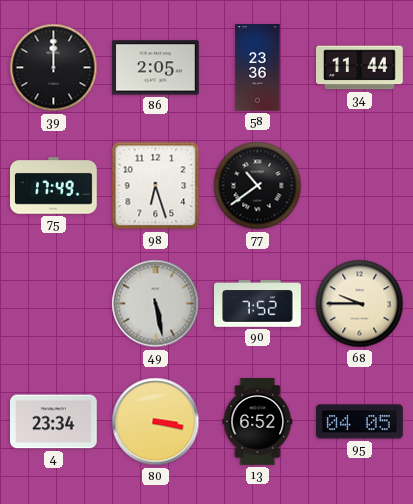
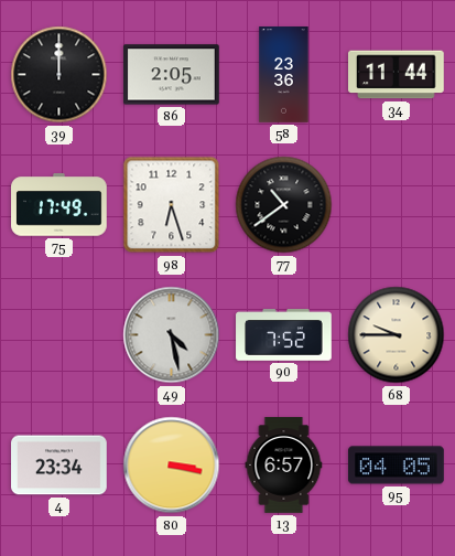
49: 5:28 -> 4:28 (172, 335)
13: 6:52 -> 6:57 (284, 466)
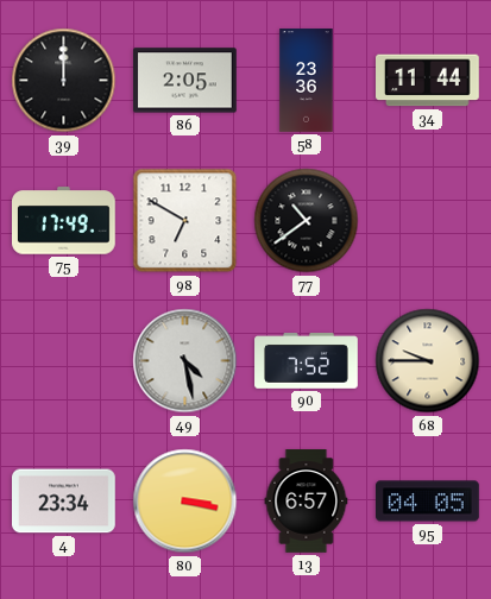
98: 6:27 -> 6:50 (185, 221)
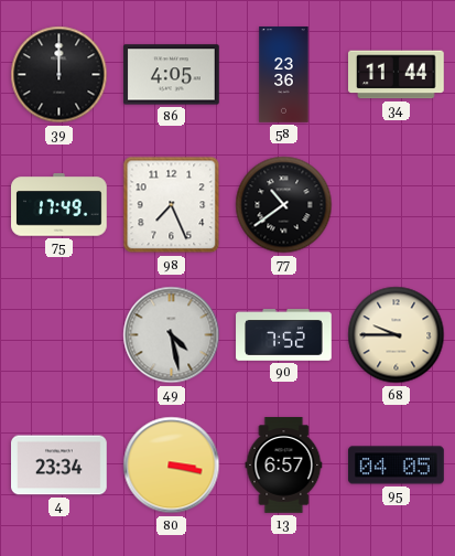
86: 2:05 -> 4:05 (172, 75)
98: 6:50 -> 7:26 (172, 205)
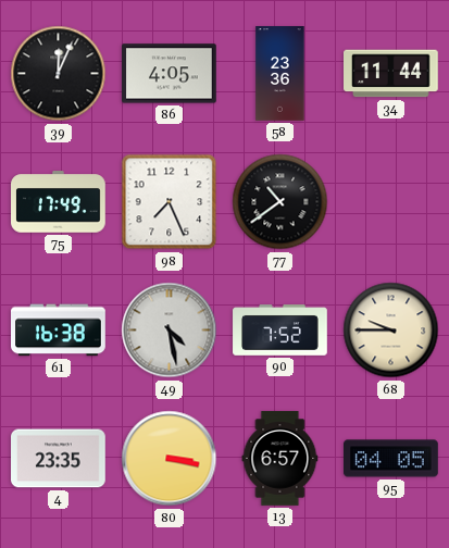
39: 12:00 -> 12:04 (59, 74)
61: none -> 16:38 (59, 331)
4: 23:34 -> 23:35 (59, 459)
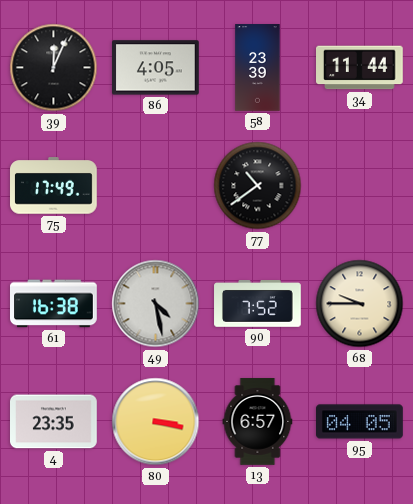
58: 23:36 -> 23:39 (258, 68)
98: 7:26 -> none (170, 202)
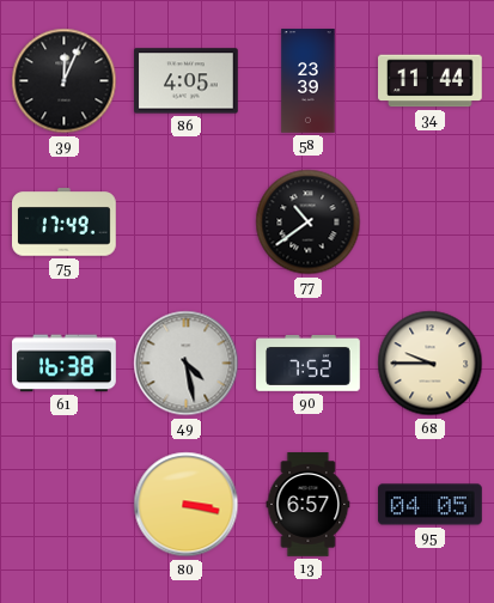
4: 23:35 -> none (54, 422)
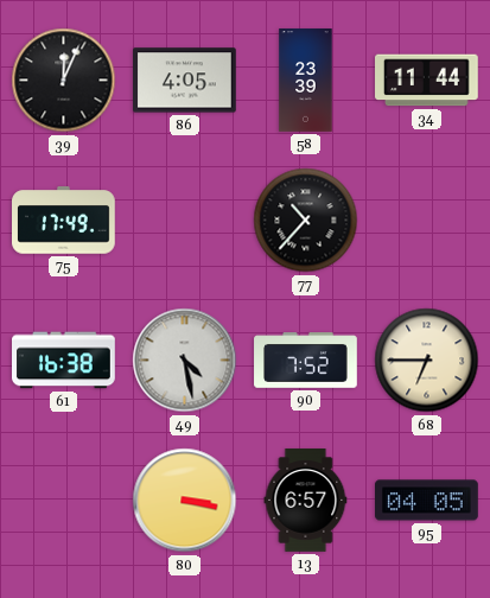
77: 10:39 -> 10:37 (306, 221)
68: 9:45 -> 6:45 (427, 361)
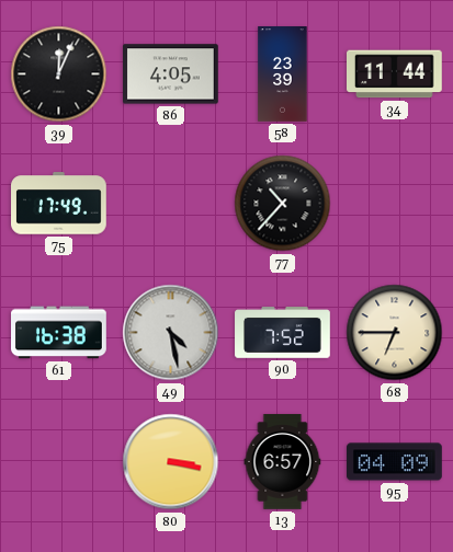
95: 04:05 -> 04:09 (395, 462)
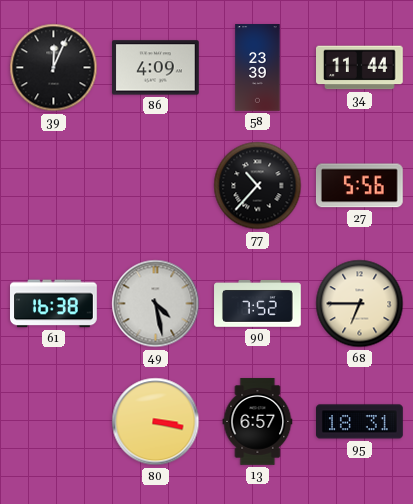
86: 4:05 -> 4:09 (156, 68)
75: 17:49 -> none (59, 204)
27: none -> 5:56 (359, 186)
95: 04:09 -> 18:31 (360, 422)
